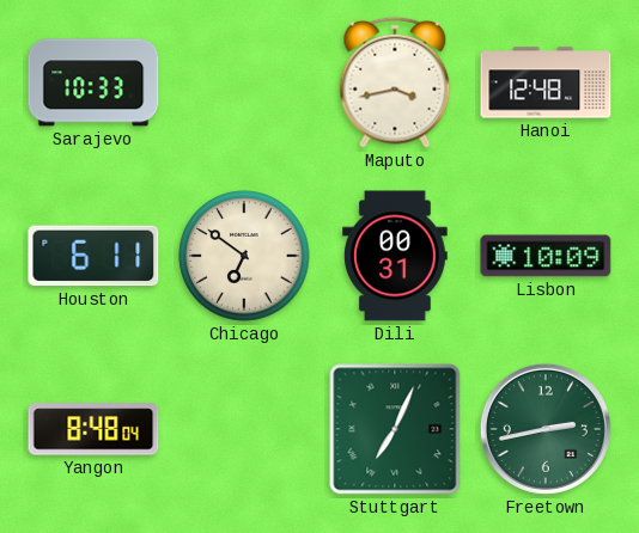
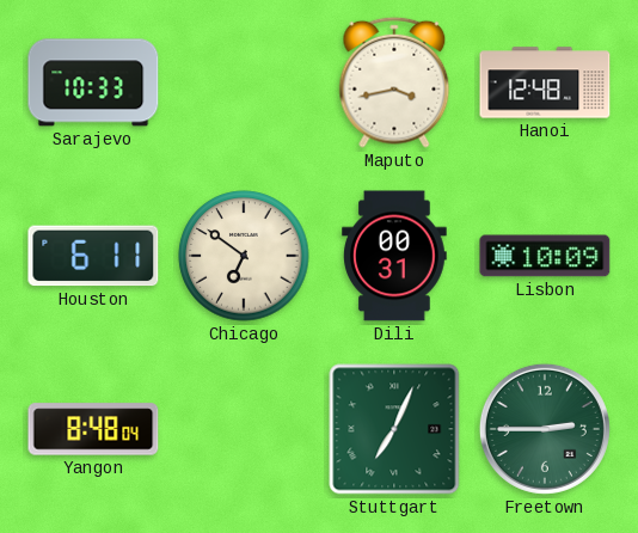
Freetown: 2:43 -> 2:45 (545, 429)
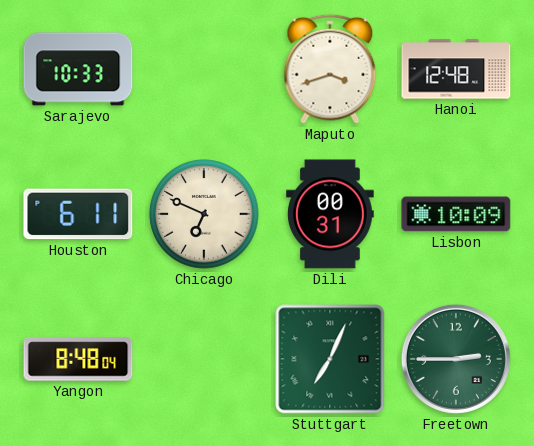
Maputo: 3:43 -> 3:42 (330, 69)
Chicago: 6:51 -> 6:49 (204, 214)
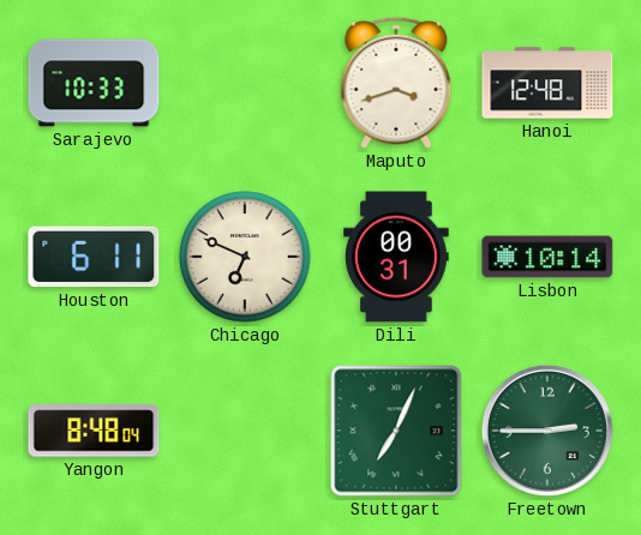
Lisbon: 10:09 -> 10:14 (547, 257)
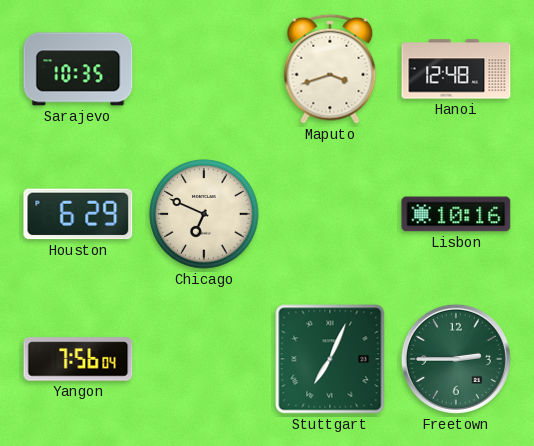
Sarajevo: 10:33 -> 10:35 (78, 69)
Houston: 6:11 -> 6:29 (78, 214)
Dili: 00:31 -> none (397, 257)
Lisbon: 10:14 -> 10:16 (456, 214)
Yangon: 8:48 -> 7:56 (78, 359)
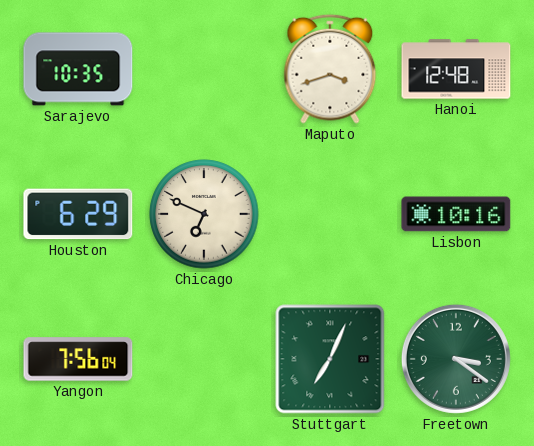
Freetown: 2:45 -> 3:21 (456, 359)
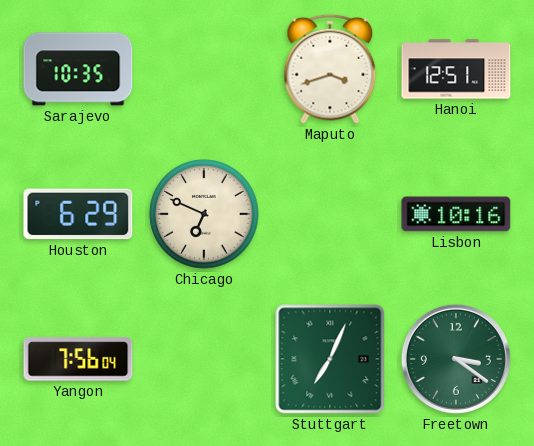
Hanoi: 12:48 -> 12:51 (456, 69)
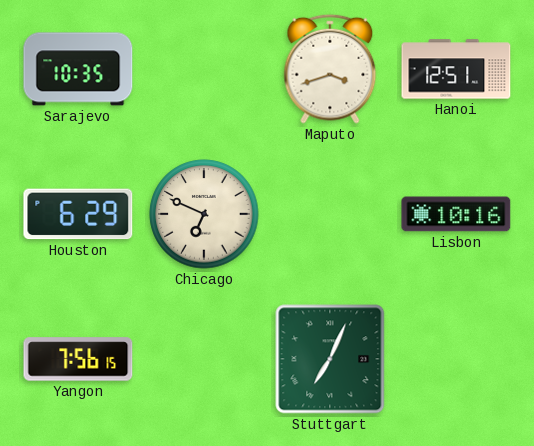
Yangon: 7:56:04 -> 7:56:15 (78, 359)
Freetown: 3:21 -> none (456, 359)
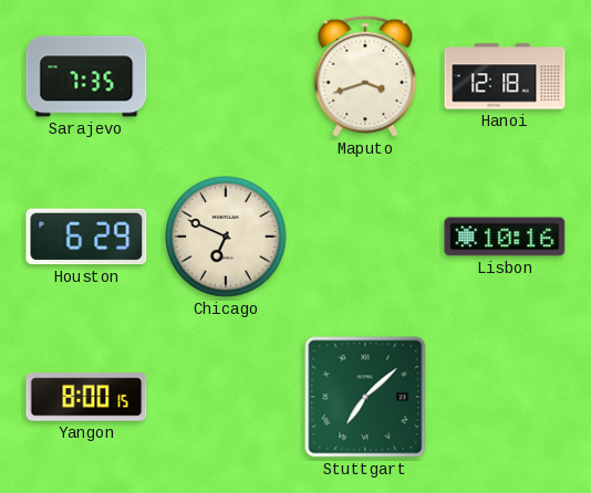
Sarajevo: 10:35 -> 7:35 (86, 76)
Hanoi: 12:51 -> 12:18 (505, 76)
Yangon: 7:56 -> 8:00 (86, 397)
Stuttgart: 7:04 -> 7:08 (365, 397)
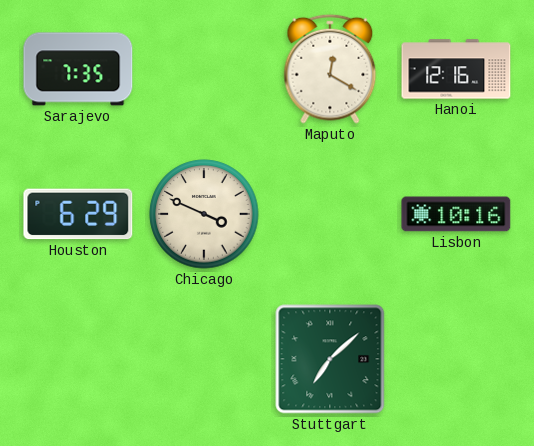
Maputo: 3:42 -> 12:20 (330, 69)
Hanoi: 12:18 -> 12:16 (456, 69)
Chicago: 6:49 -> 3:49 (204, 214)
Yangon: 8:00 -> none (86, 397)
